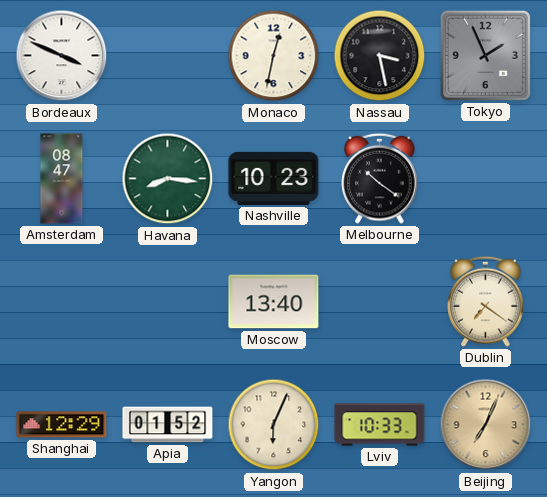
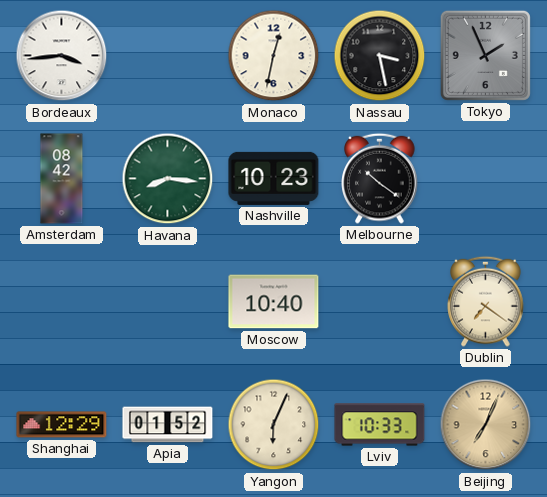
Bordeaux: 3:49 -> 3:44 (62, 56)
Amsterdam: 08:47 -> 08:42 (62, 179)
Moscow: 13:40 -> 10:40 (274, 302)
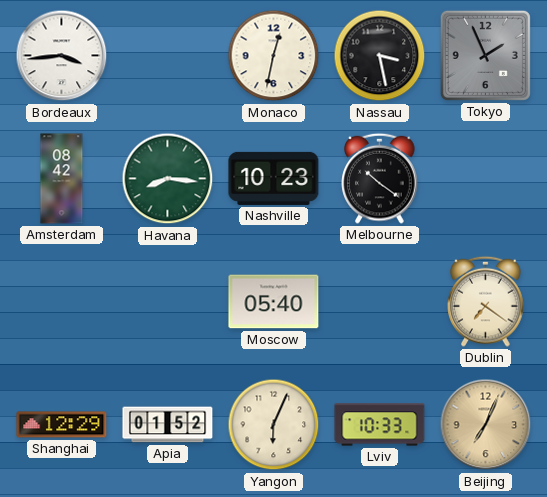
Moscow: 10:40 -> 05:40 (274, 302)
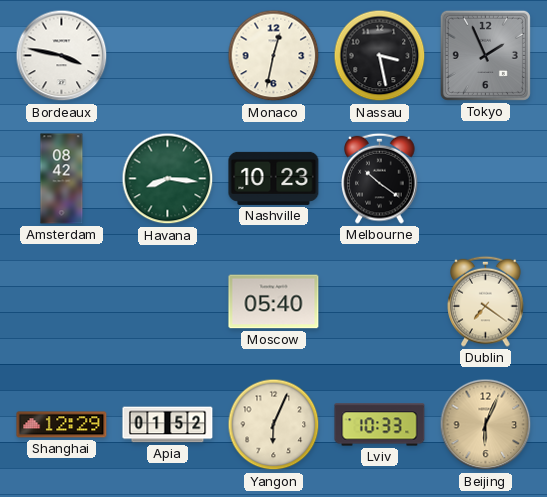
Bordeaux: 3:44 -> 3:47 (62, 56)
Beijing: 7:04 -> 6:04 (486, 425)
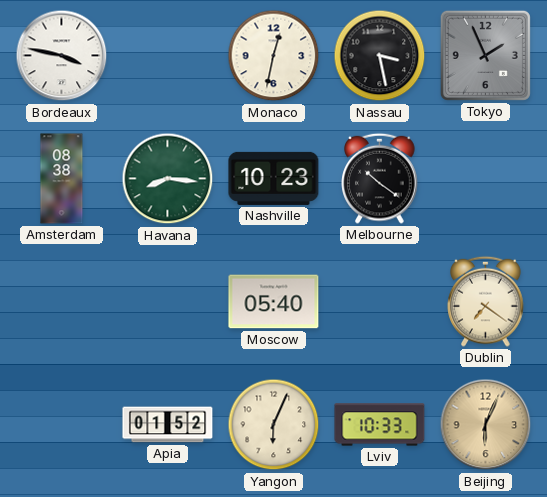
Amsterdam: 08:42 -> 08:38 (62, 179)
Shanghai: 12:29 -> none (62, 425)
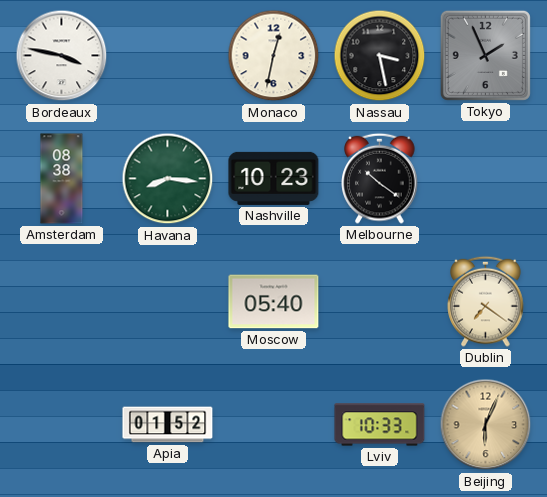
Yangon: 6:04 -> none (274, 425)
